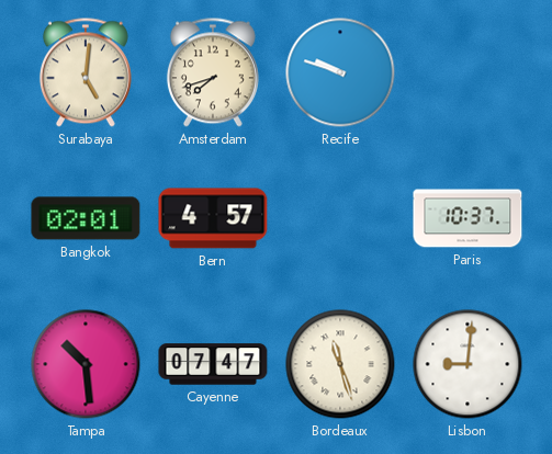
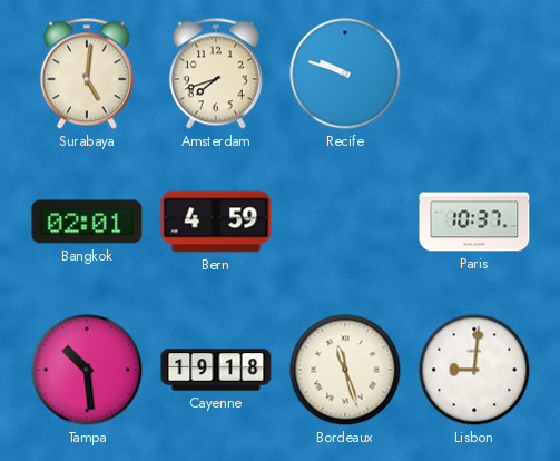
Bern: 4:57 -> 4:59 (216, 222)
Cayenne: 07:47 -> 19:18 (216, 370)
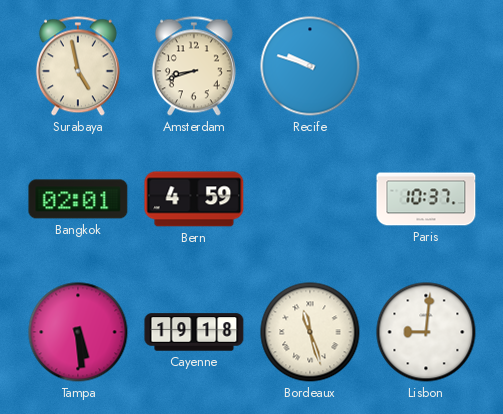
Surabaya: 5:01 -> 4:58 (78, 66)
Amsterdam: 7:42 -> 8:42 (194, 66)
Tampa: 10:29 -> 5:29 (78, 332)
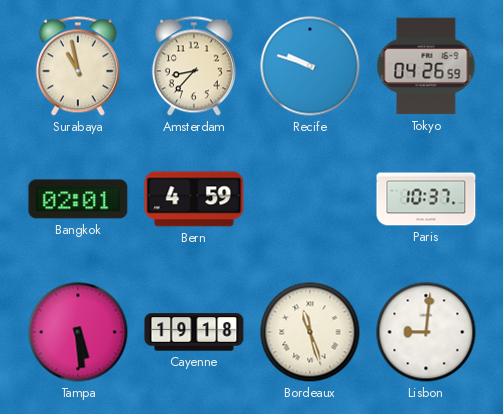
Surabaya: 4:58 -> 10:58 (78, 66)
Amsterdam: 8:42 -> 8:37 (194, 66)
Tokyo: none -> 04:26 (426, 66)
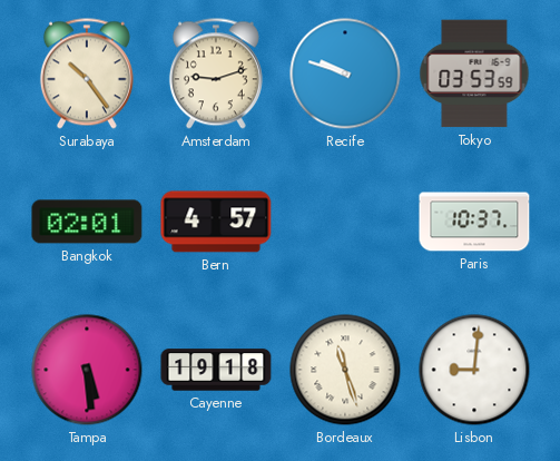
Surabaya: 10:58 -> 10:24 (87, 73)
Amsterdam: 8:37 -> 9:12 (216, 73)
Tokyo: 04:26 -> 03:53 (474, 73)
Bern: 4:59 -> 4:57 (216, 222)
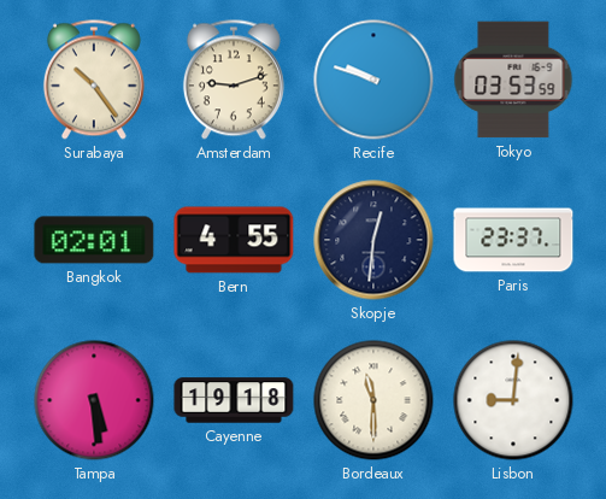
Bern: 4:57 -> 4:55 (234, 240)
Skopje: none -> 12:31 (373, 240)
Paris: 10:37 -> 23:37 (513, 240)
Bordeaux: 11:27 -> 11:30 (373, 400)
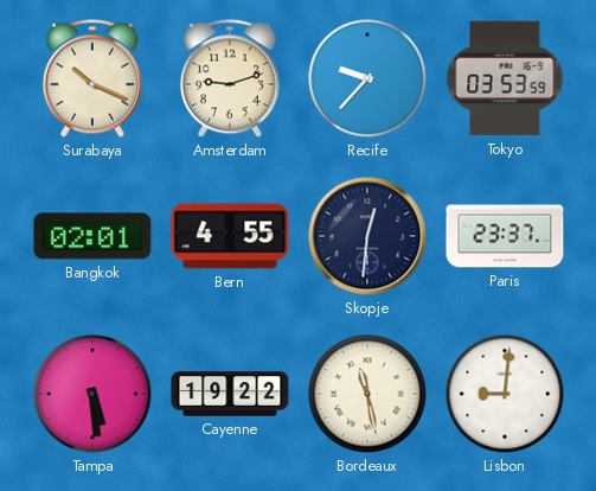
Surabaya: 10:24 -> 10:19 (92, 78)
Recife: 9:48 -> 9:37 (367, 78)
Cayenne: 19:18 -> 19:22 (230, 394)
Bordeaux: 11:30 -> 11:28 (367, 394)
